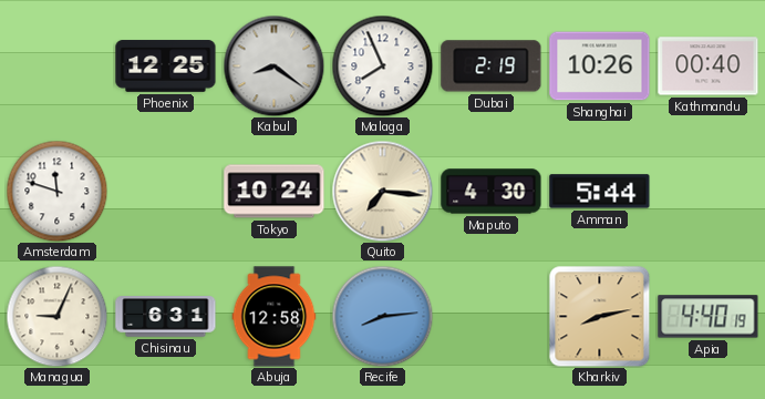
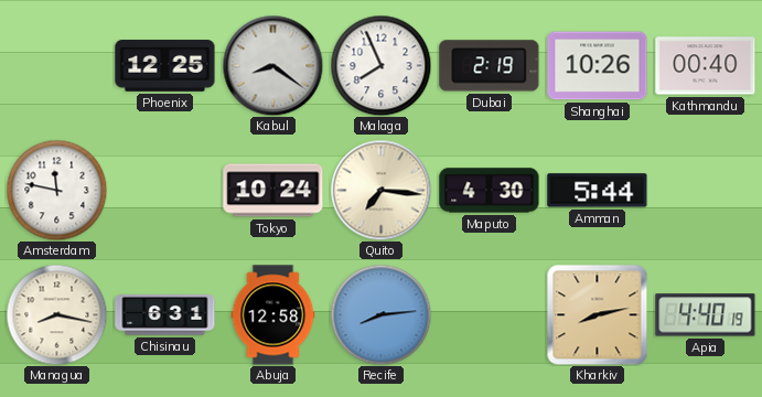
Amsterdam: 11:48 -> 11:47 (56, 190)
Managua: 9:04 -> 8:17 (56, 314)
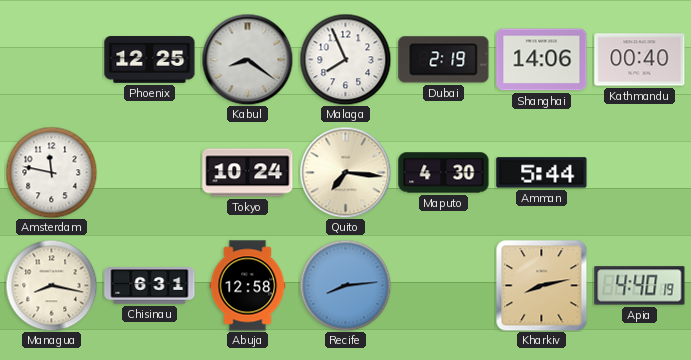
Shanghai: 10:26 -> 14:06 (542, 60)
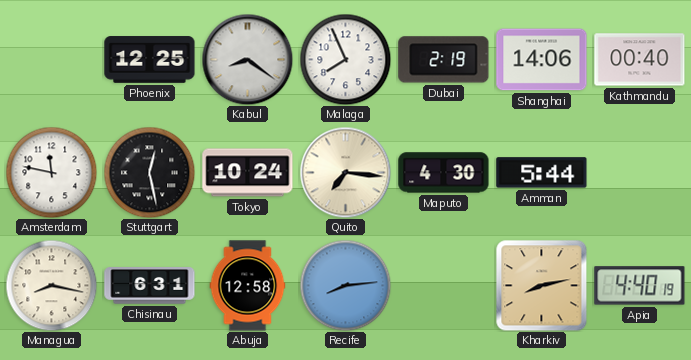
Stuttgart: none -> 12:28 (149, 172)
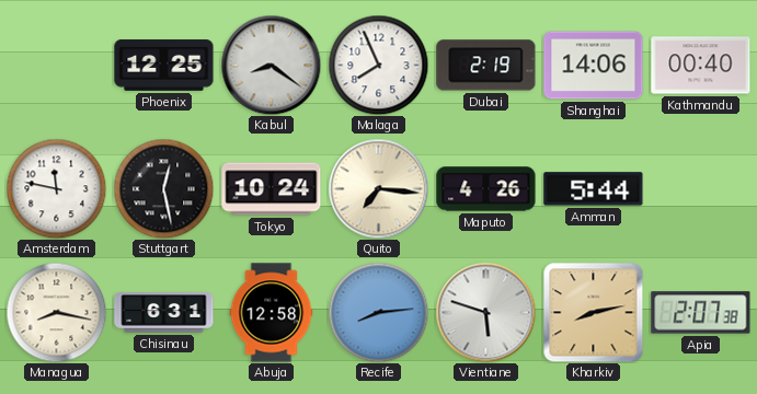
Maputo: 4:30 -> 4:26 (486, 189)
Vientiane: none -> 5:48 (485, 312)
Apia: 4:40 -> 2:07 (701, 313)
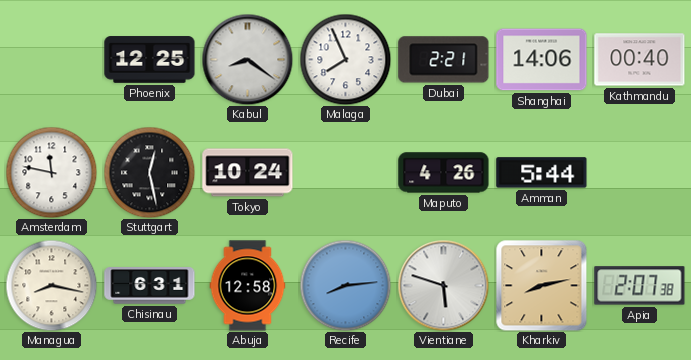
Dubai: 2:19 -> 2:21 (444, 60)
Quito: 7:16 -> none (378, 188)
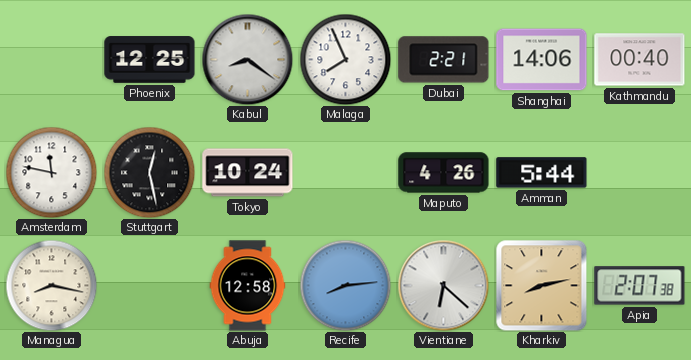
Chisinau: 6:31 -> none (150, 286)
Vientiane: 5:48 -> 6:22 (443, 285)
